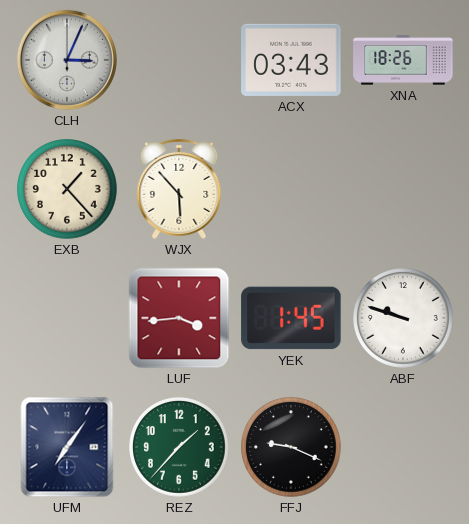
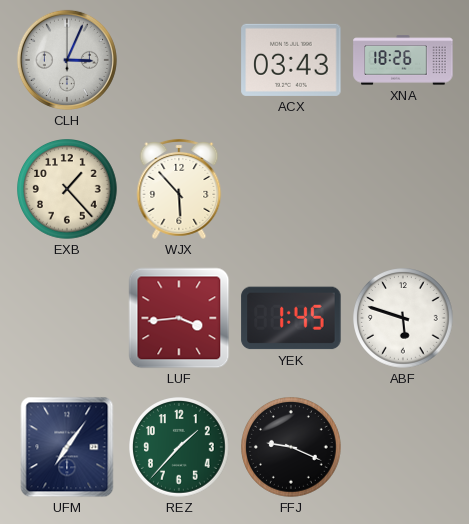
ABF: 9:48 -> 5:48 (404, 319)
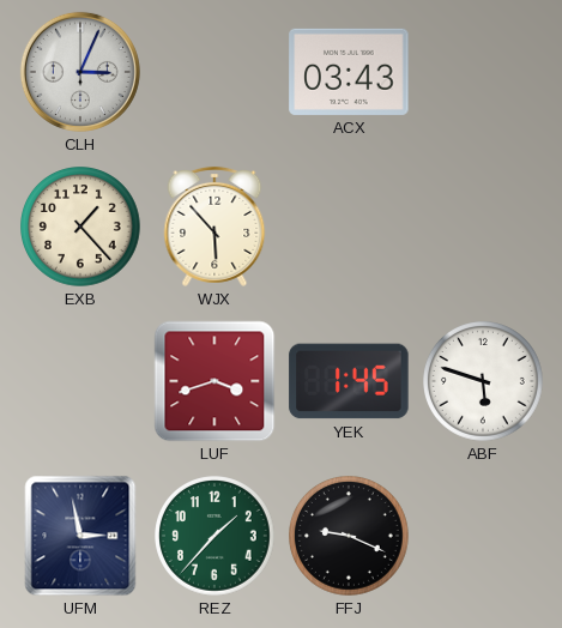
XNA: 18:26 -> none (403, 60)
LUF: 3:44 -> 3:42 (214, 381)
UFM: 7:06 -> 2:58 (80, 536)
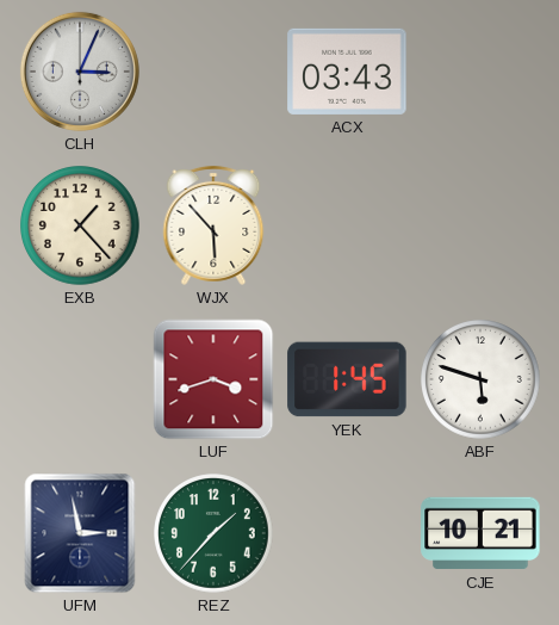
FFJ: 9:19 -> none (350, 537)
CJE: none -> 10:21 (480, 533)
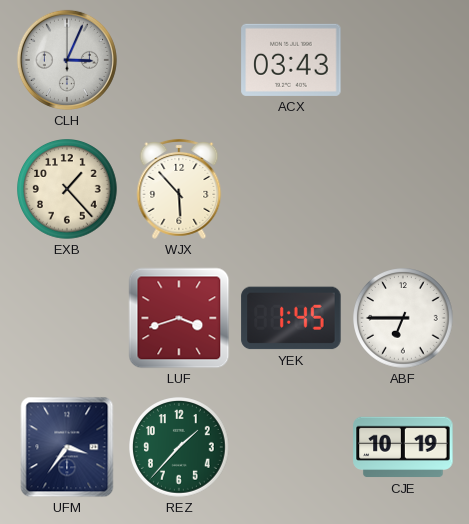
ABF: 5:48 -> 6:45 (404, 319)
UFM: 2:58 -> 3:36 (67, 447)
CJE: 10:21 -> 10:19 (403, 447)
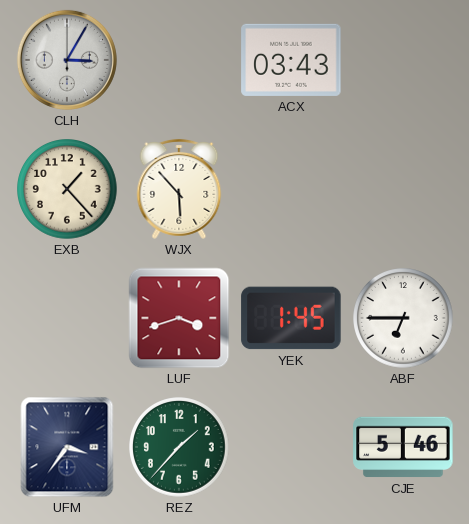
CLH: 3:04 -> 3:05 (67, 60)
CJE: 10:19 -> 5:46 (403, 447)
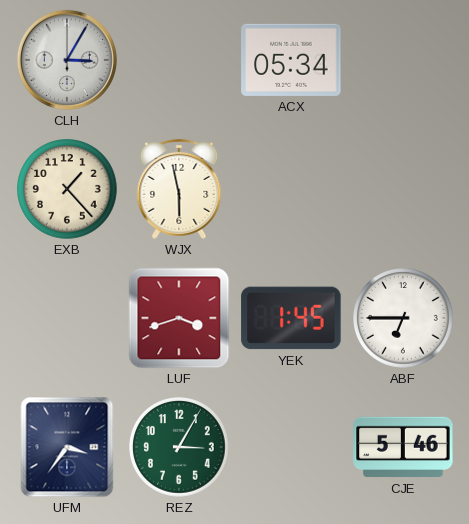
ACX: 03:43 -> 05:34 (291, 60)
WJX: 5:53 -> 5:58 (179, 189)
REZ: 1:37 -> 3:05 (180, 448)
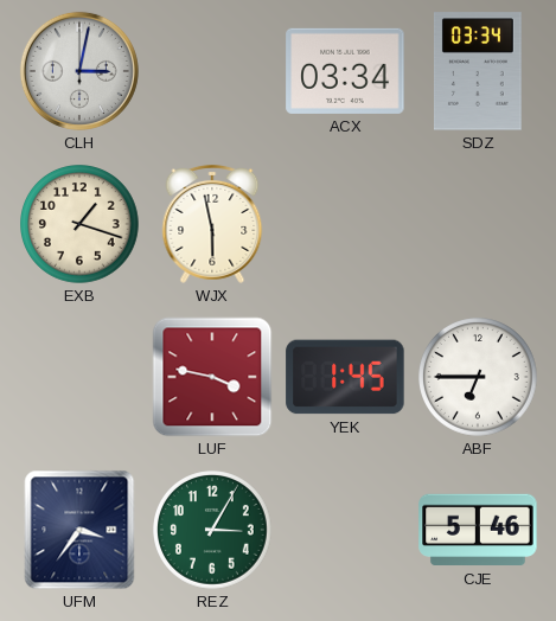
CLH: 3:05 -> 3:02 (79, 71)
ACX: 05:34 -> 03:34 (345, 71)
SDZ: none -> 03:34 (478, 71)
EXB: 1:23 -> 1:18 (81, 225)
LUF: 3:42 -> 3:47 (212, 377)
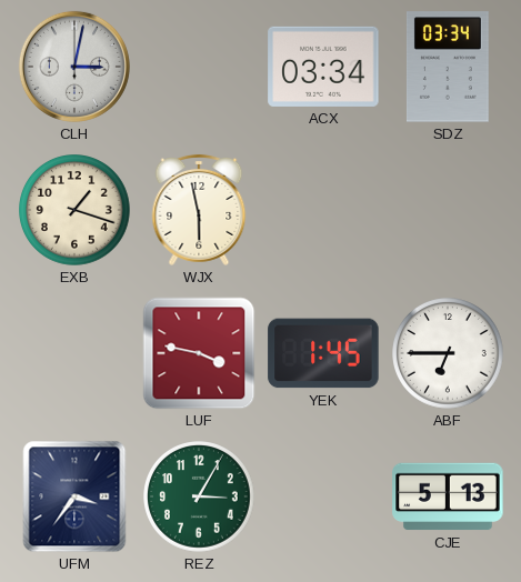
CJE: 5:46 -> 5:13 (448, 496)
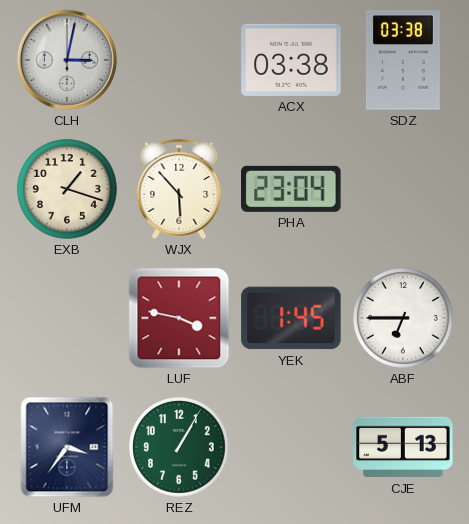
ACX: 03:34 -> 03:38 (291, 60)
SDZ: 03:34 -> 03:38 (403, 60)
WJX: 5:58 -> 5:53 (179, 189)
PHA: none -> 23:04 (291, 189)
REZ: 3:05 -> 1:05 (180, 448)
